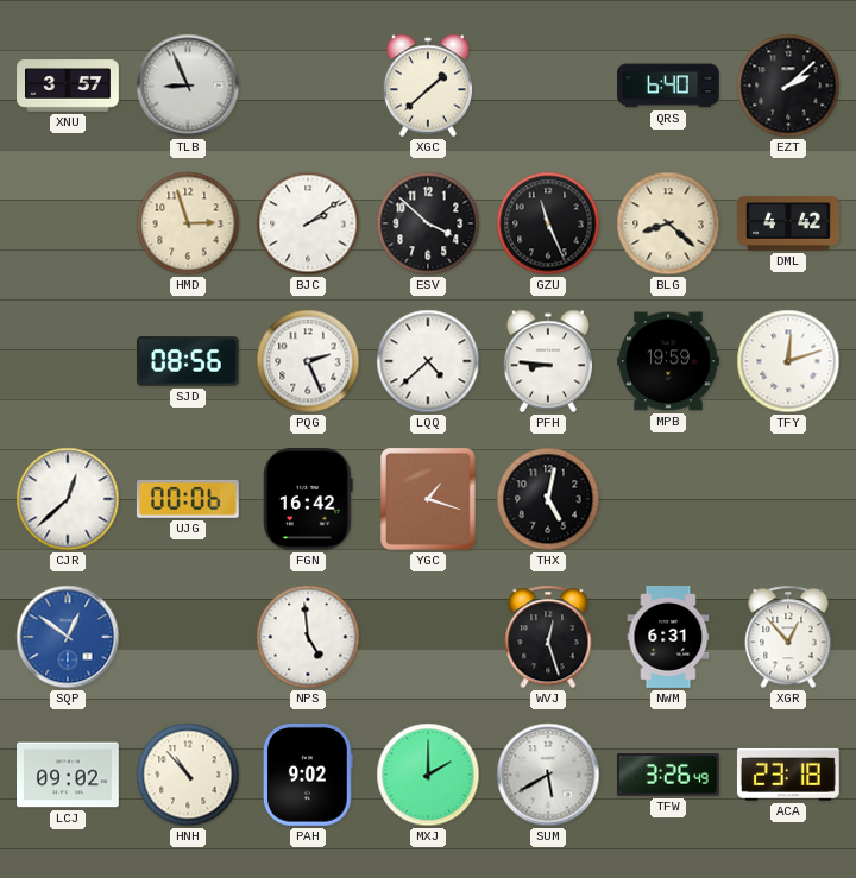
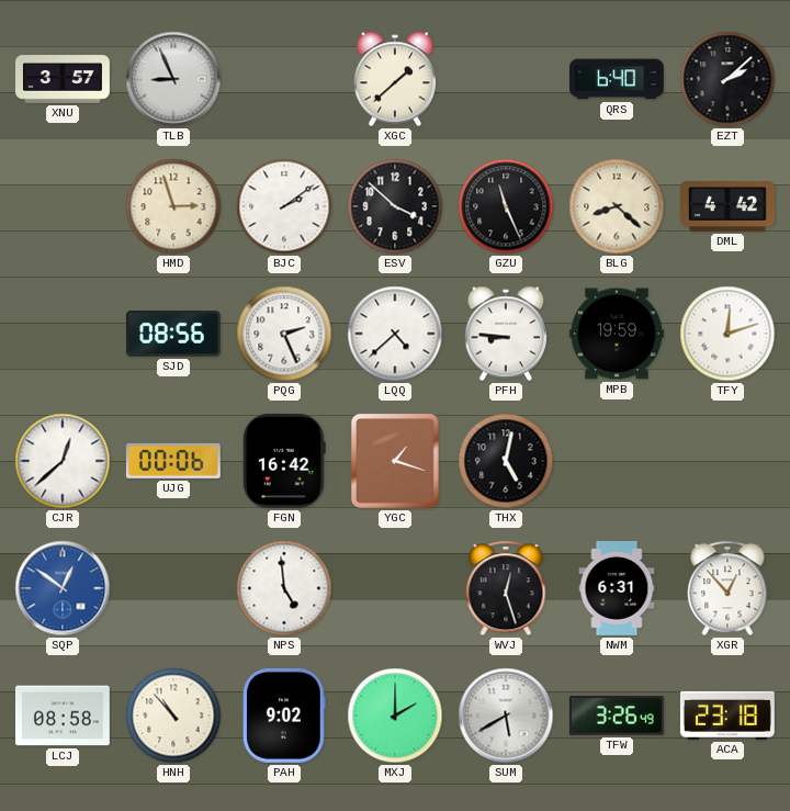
LCJ: 09:02 -> 08:58 (64, 716)
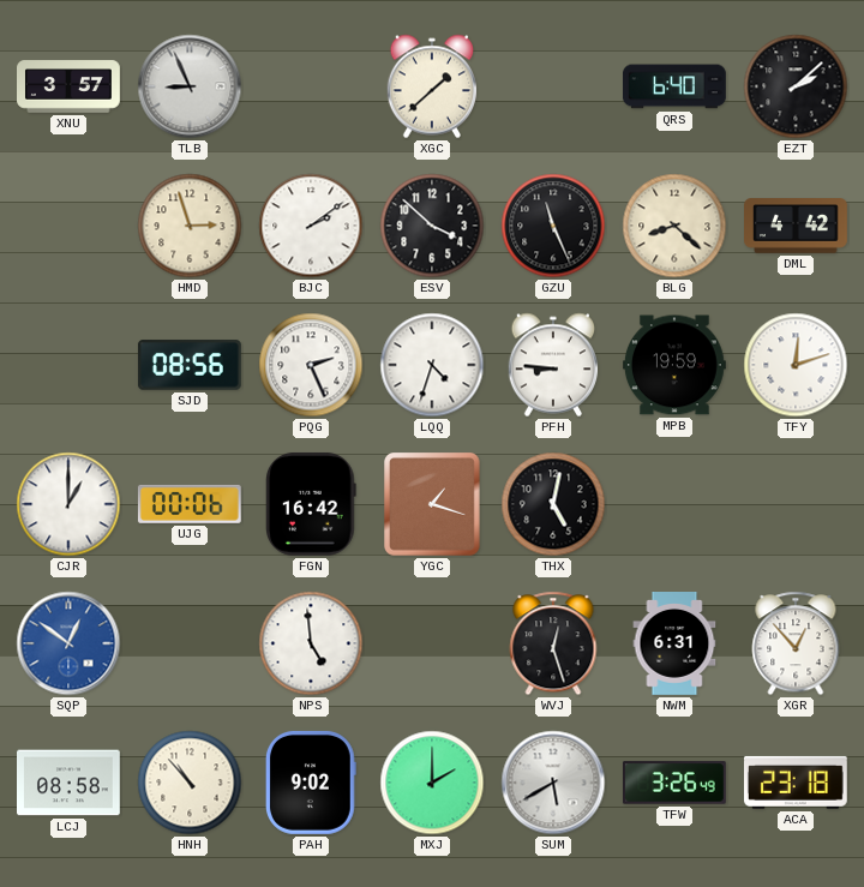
LQQ: 4:38 -> 4:33 (432, 365)
CJR: 12:38 -> 1:00 (68, 504)
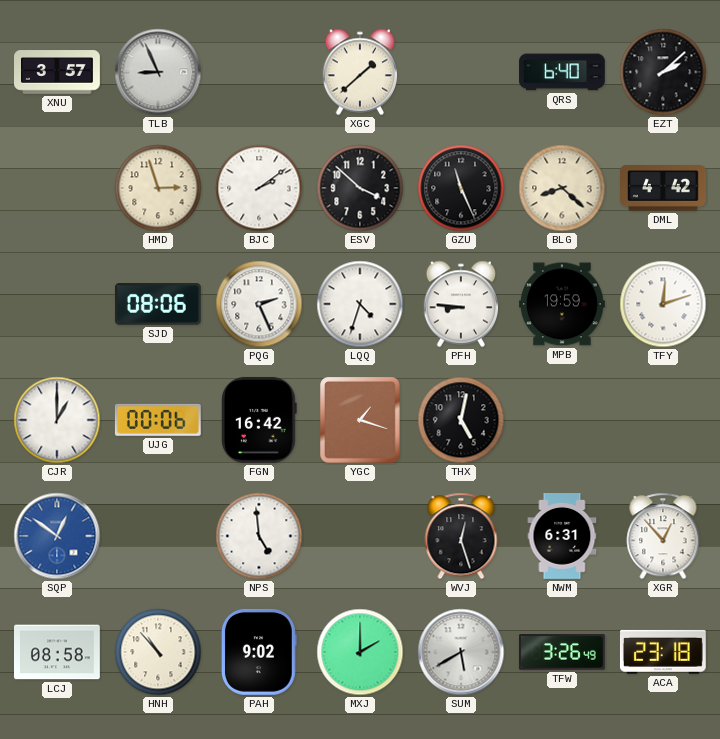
SJD: 08:56 -> 08:06 (158, 304)
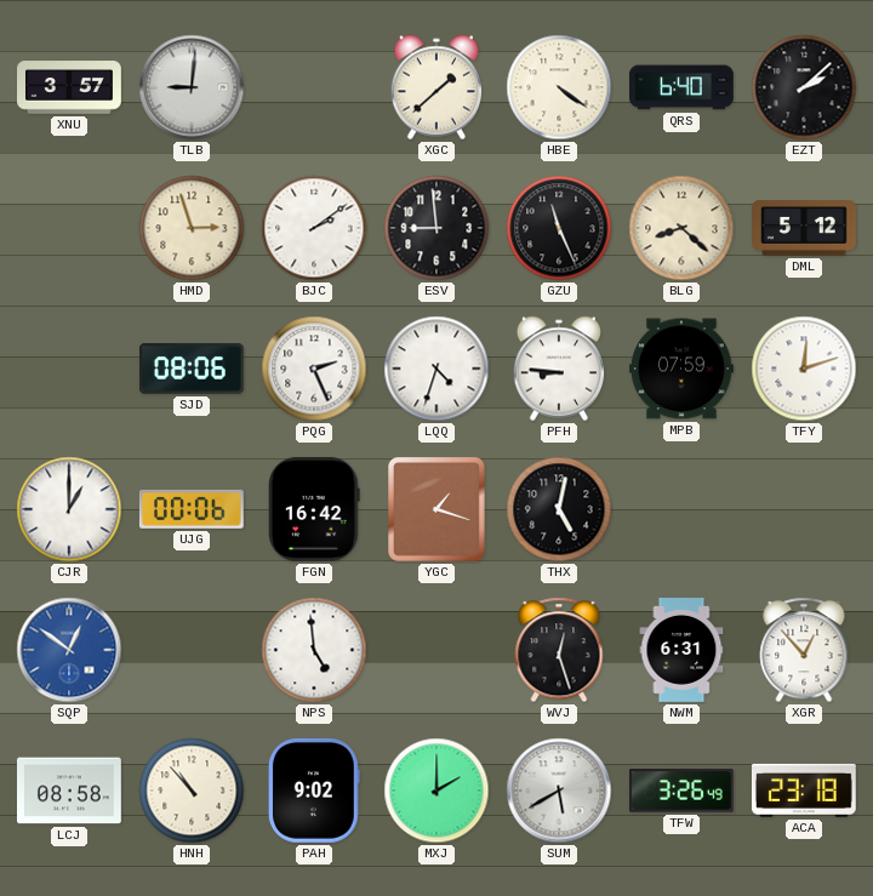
TLB: 8:56 -> 9:01 (192, 87)
HBE: none -> 4:21 (559, 87)
ESV: 3:52 -> 8:59 (436, 228)
DML: 4:42 -> 5:12 (805, 229)
MPB: 19:59 -> 07:59 (683, 369)
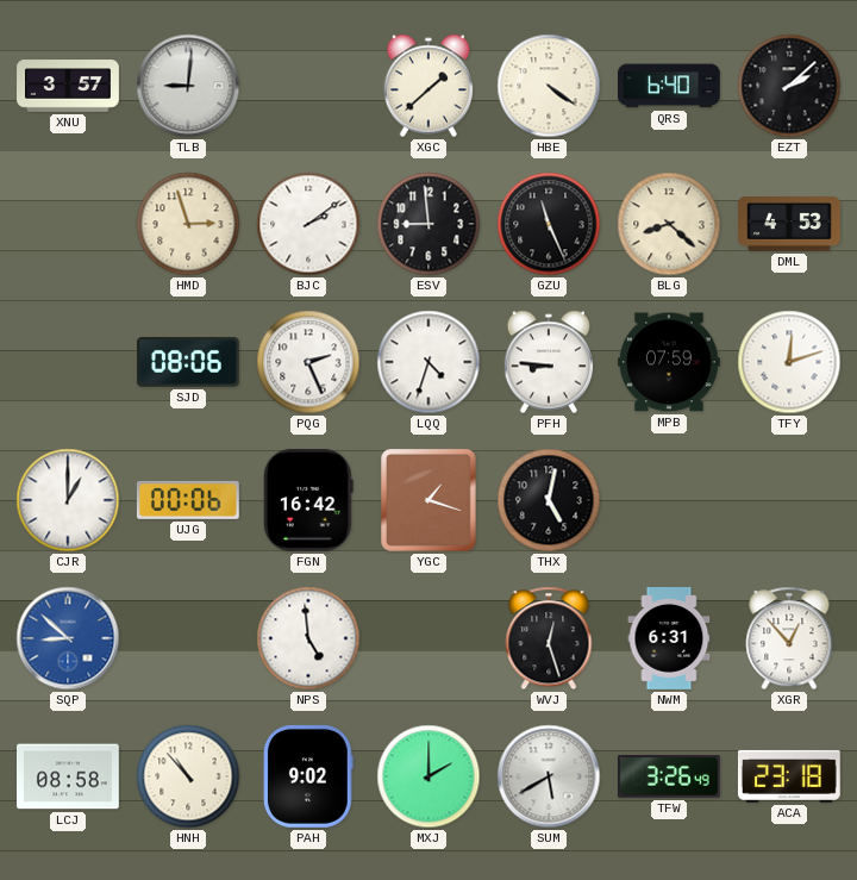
DML: 5:12 -> 4:53 (790, 225)
SQP: 12:51 -> 8:52 (68, 638)
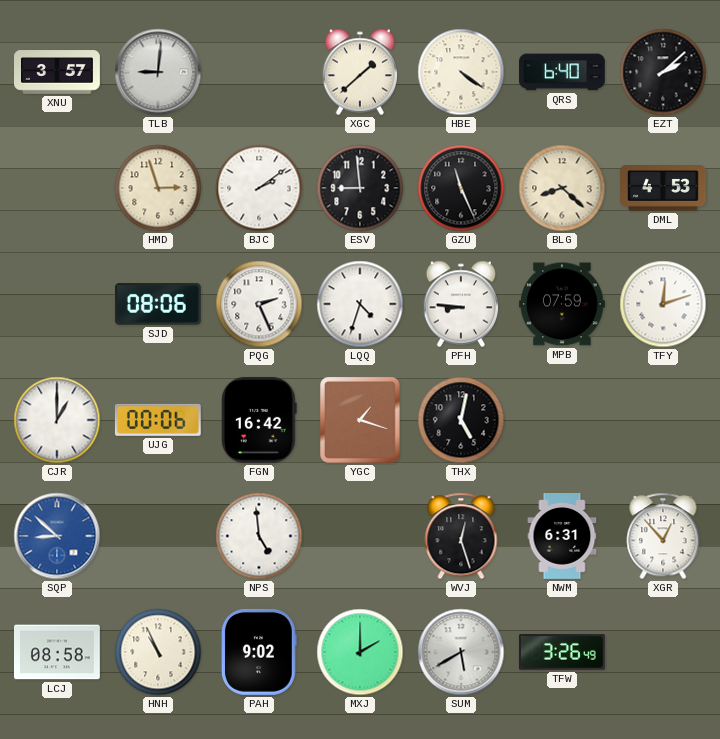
HNH: 10:53 -> 10:56 (158, 652)
ACA: 23:18 -> none (789, 776)
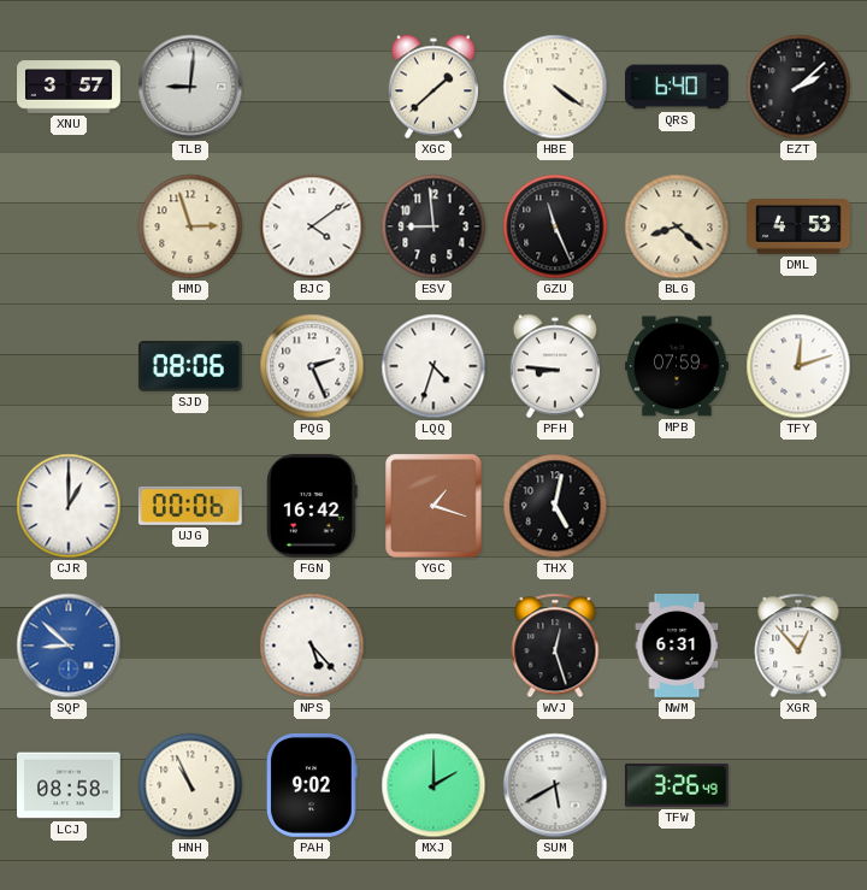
BJC: 2:09 -> 4:09 (312, 226)
NPS: 4:59 -> 5:23 (312, 646)
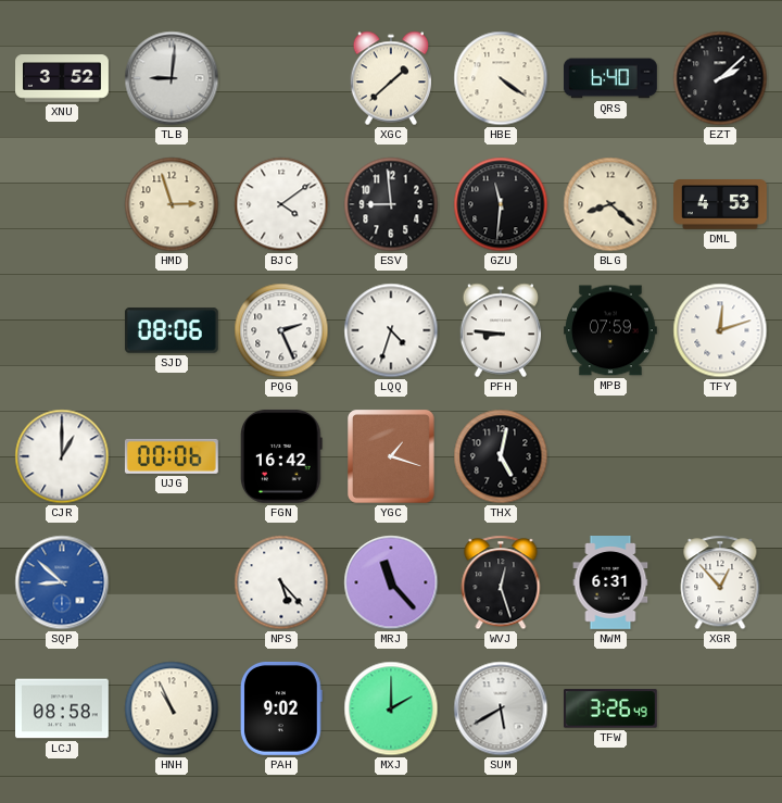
XNU: 3:57 -> 3:52 (63, 78)
GZU: 11:26 -> 11:31 (501, 204)
MRJ: none -> 11:23 (391, 582)
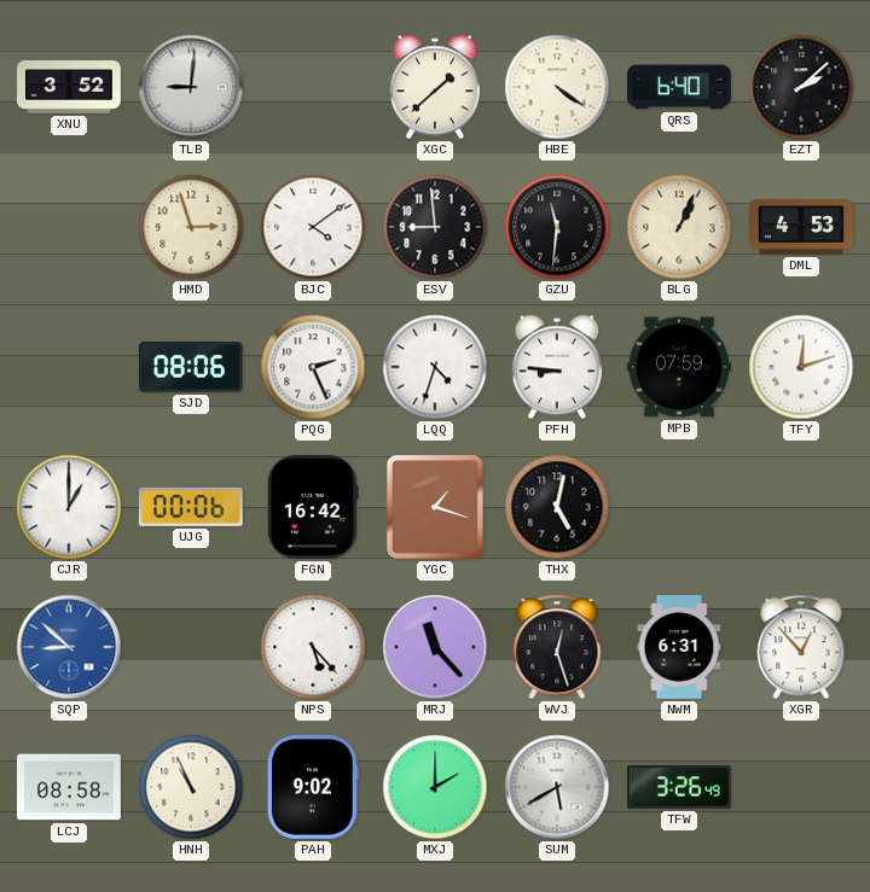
BLG: 8:22 -> 1:04 (679, 227)
